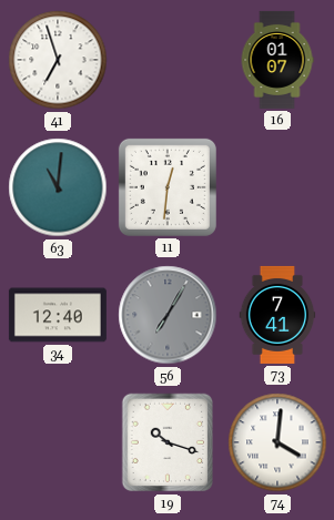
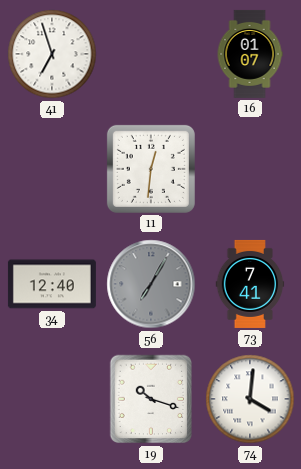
63: 11:01 -> none (58, 187)
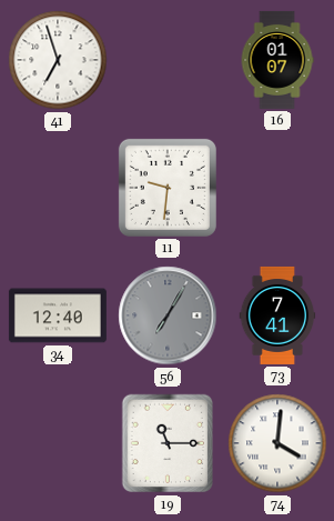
11: 12:31 -> 9:31 (168, 188)
19: 10:18 -> 11:15 (168, 443)
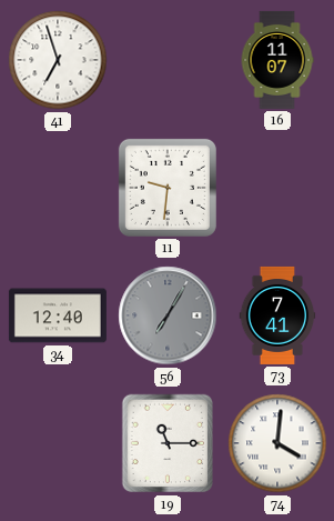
16: 01:07 -> 11:07 (277, 60)
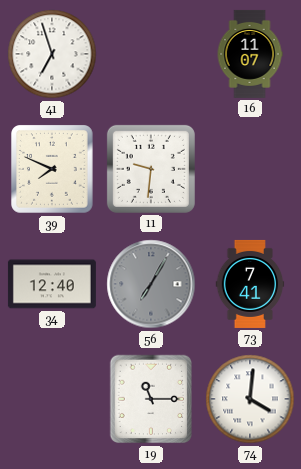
39: none -> 7:49 (53, 170)
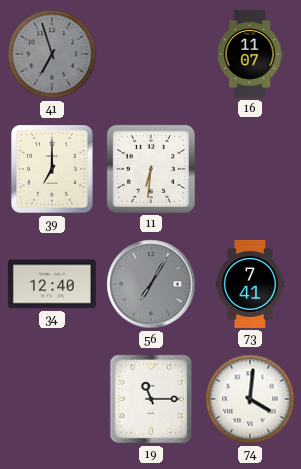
41 dial: white -> grey (52, 54)
39: 7:49 -> 7:00 (53, 170)
11: 9:31 -> 6:31 (151, 169)
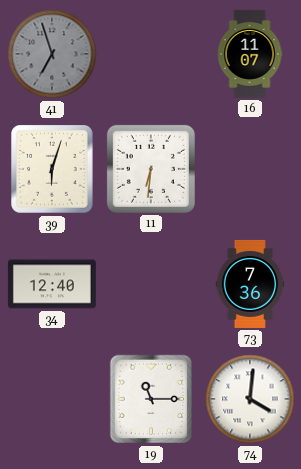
39: 7:00 -> 6:03 (53, 170)
56: 7:05 -> none (151, 284)
73: 7:41 -> 7:36 (250, 284)
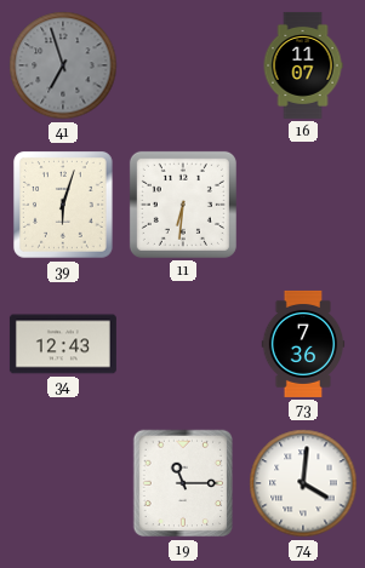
34: 12:40 -> 12:43 (63, 344)
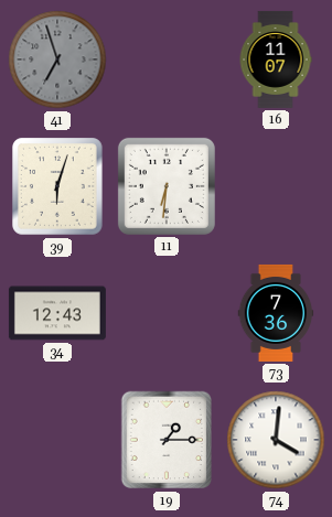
19: 11:15 -> 1:15 (167, 440)
